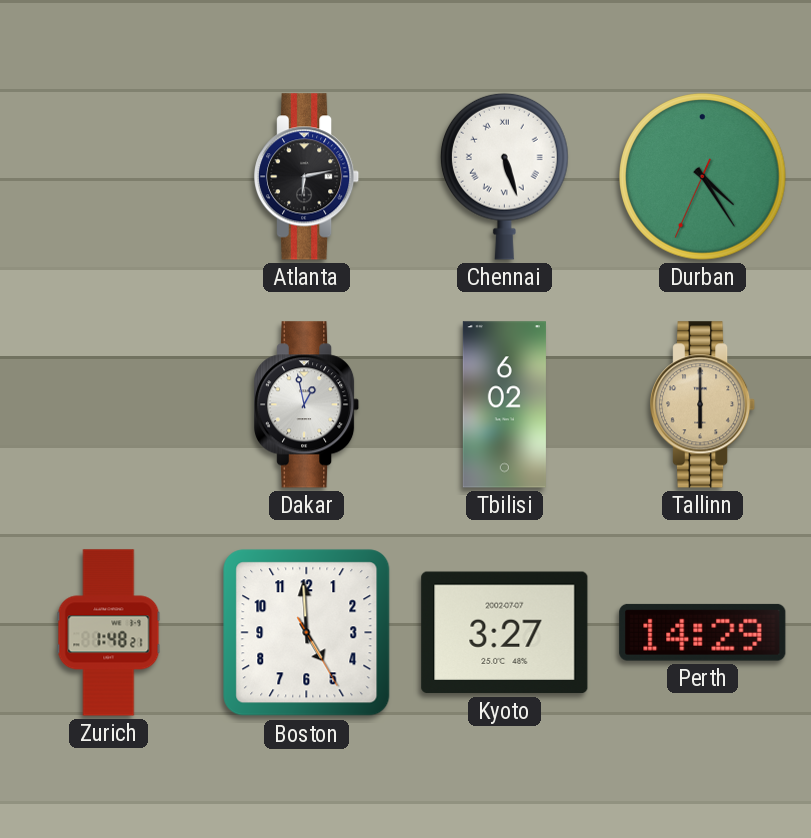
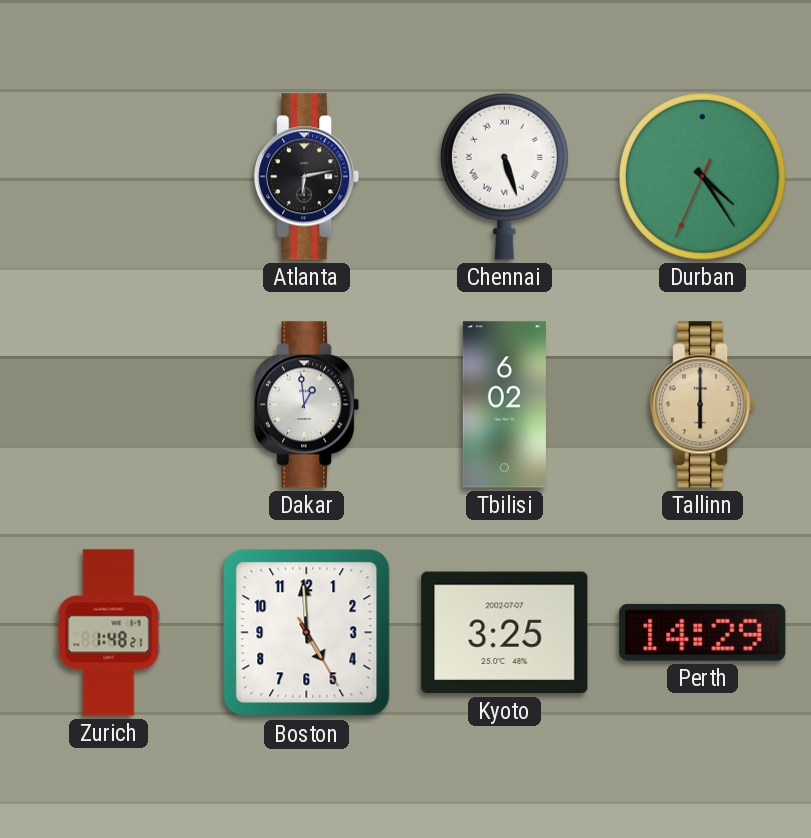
Dakar: 12:58 -> 12:59 (308, 405)
Kyoto: 3:27 -> 3:25 (505, 633)
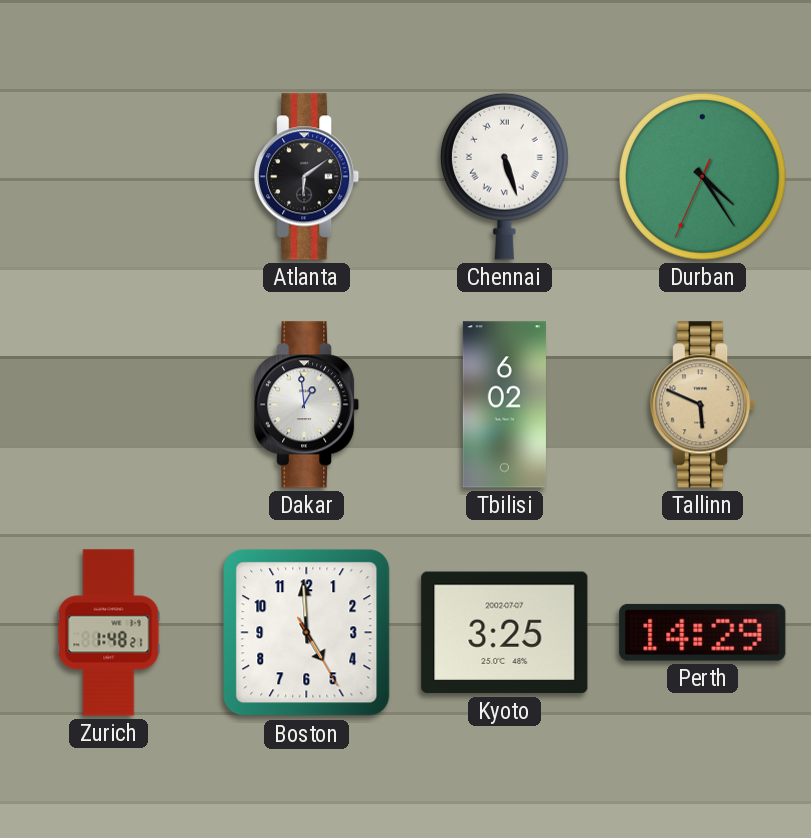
Atlanta: 6:13 -> 6:09 (308, 177)
Tallinn: 6:00 -> 5:49 (704, 405)
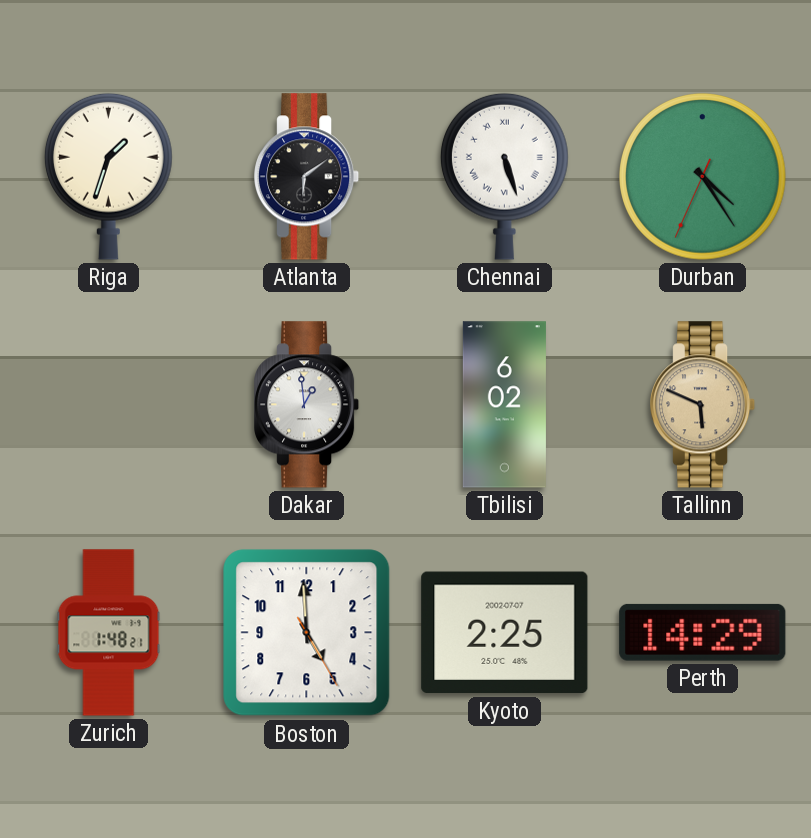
Riga: none -> 1:33 (108, 176)
Kyoto: 3:25 -> 2:25 (505, 633)
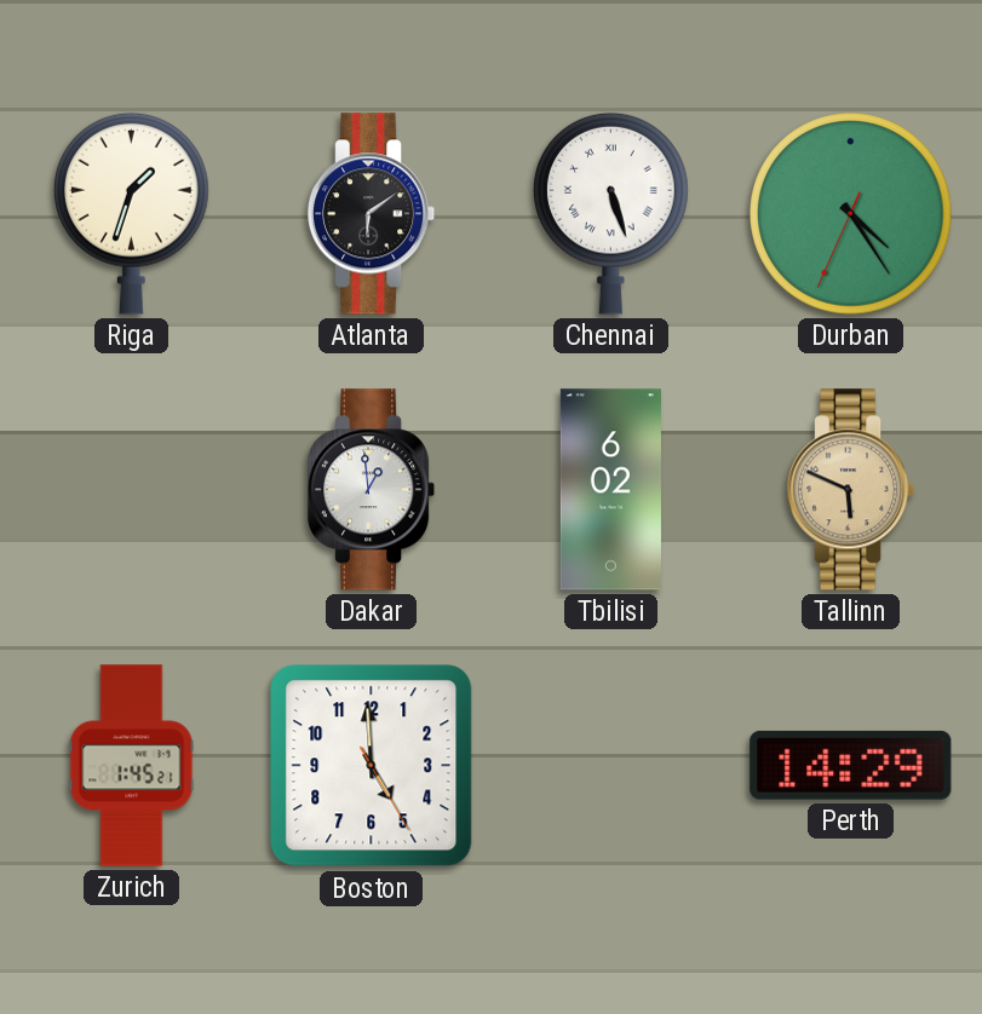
Zurich: 1:48 -> 1:45 (132, 766)
Kyoto: 2:25 -> none (505, 633)
